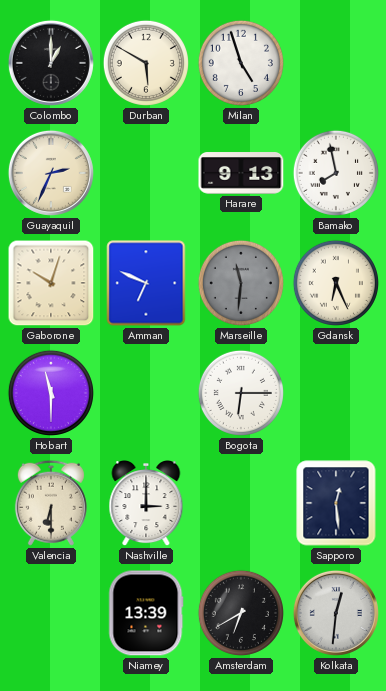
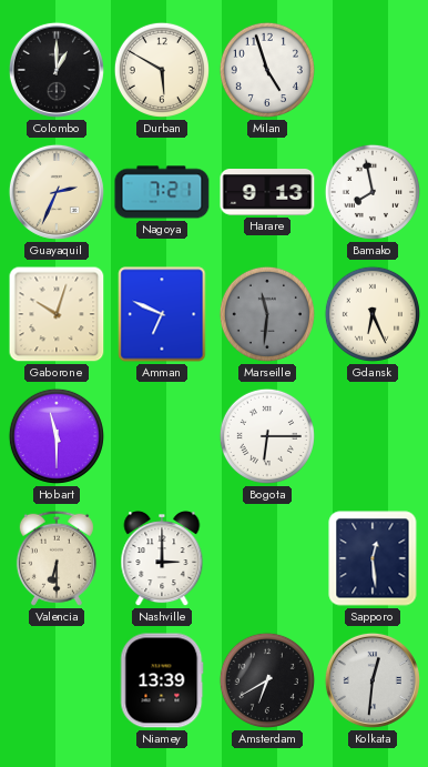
Nagoya: none -> 7:21 (162, 192)
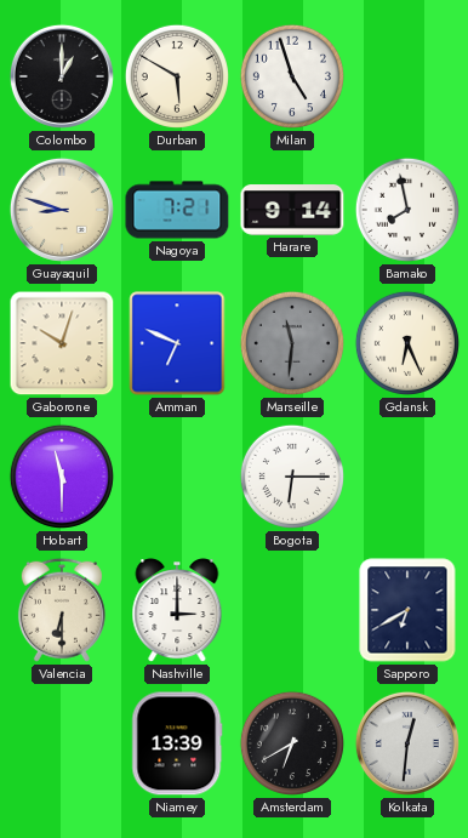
Guayaquil: 2:34 -> 8:48 (62, 210)
Harare: 9:13 -> 9:14 (292, 210)
Sapporo: 12:29 -> 6:40 (407, 610)
